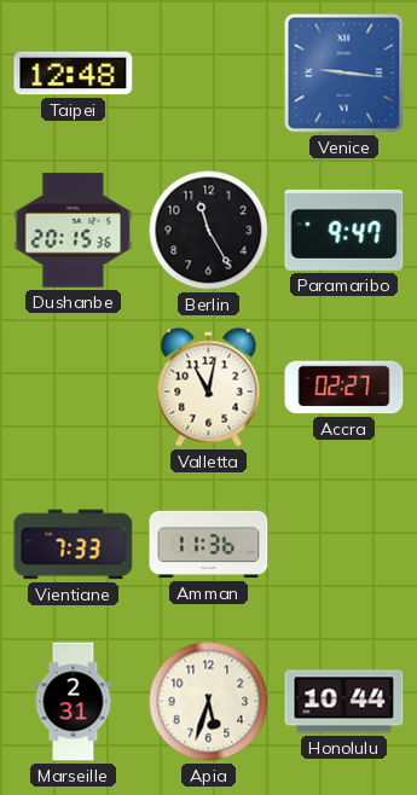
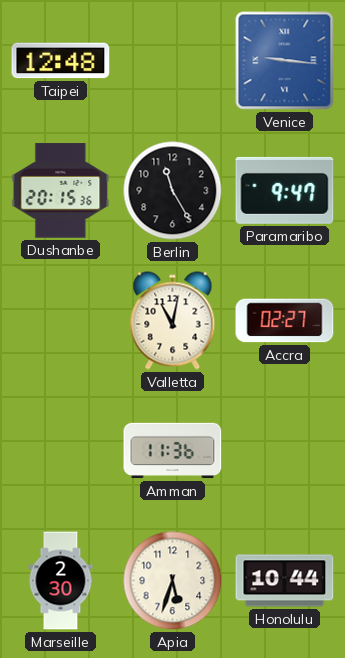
Vientiane: 7:33 -> none (74, 545)
Marseille: 2:31 -> 2:30 (61, 581)
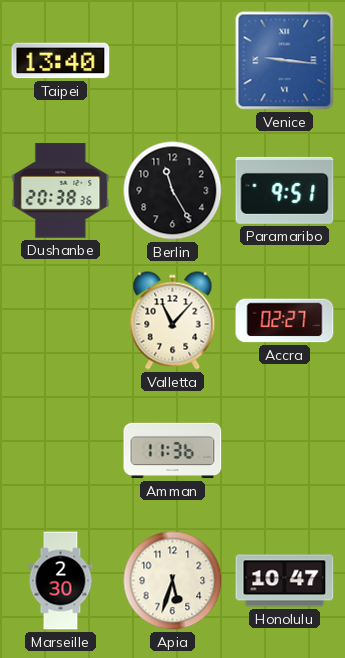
Taipei: 12:48 -> 13:40 (61, 61)
Dushanbe: 20:15 -> 20:38 (61, 191)
Paramaribo: 9:47 -> 9:51 (285, 190)
Valletta: 11:02 -> 11:07 (173, 321)
Honolulu: 10:44 -> 10:47 (285, 581)
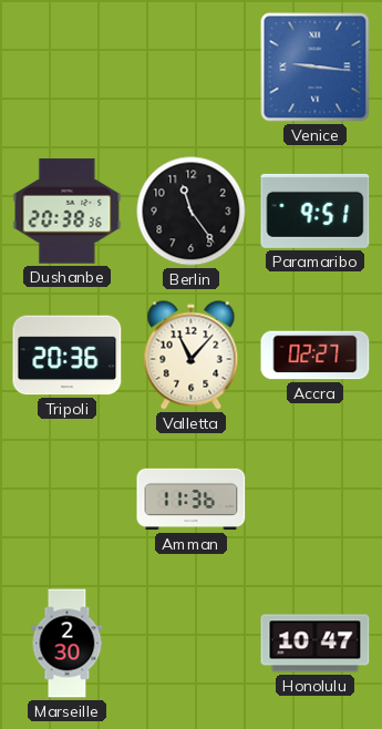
Taipei: 13:40 -> none (61, 61)
Berlin: 11:25 -> 11:24 (192, 212)
Tripoli: none -> 20:36 (68, 356)
Apia: 5:33 -> none (173, 581)
